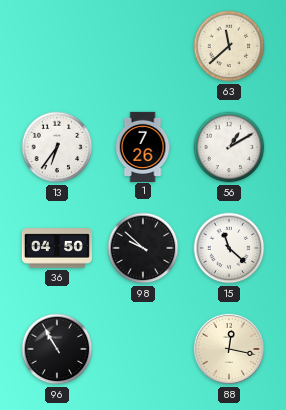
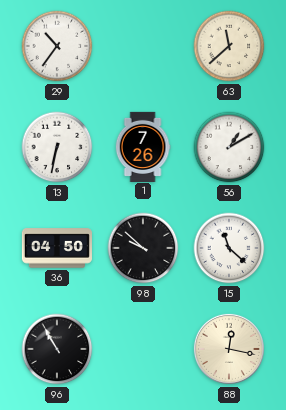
29: none -> 10:36 (57, 46)
13: 6:36 -> 6:32 (57, 147)
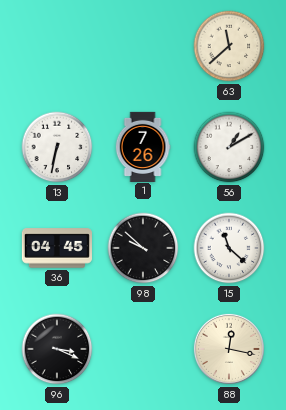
29: 10:36 -> none (57, 46)
36: 04:50 -> 04:45 (57, 248)
96: 10:55 -> 3:19 (57, 349)
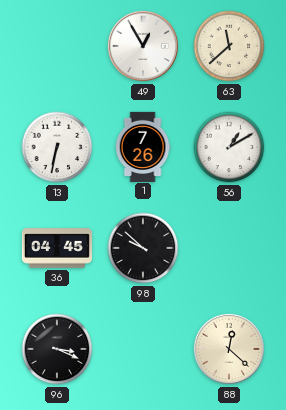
49: none -> 12:55 (143, 46)
15: 11:22 -> none (229, 248)
88: 12:17 -> 12:22 (229, 349)
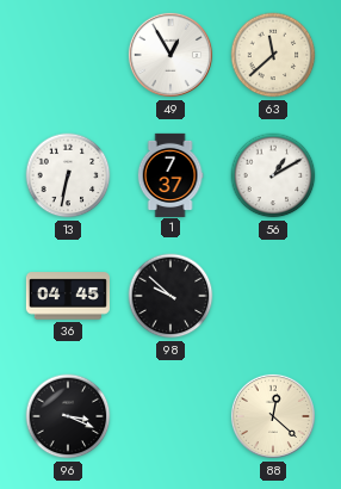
1: 7:26 -> 7:37 (170, 174)
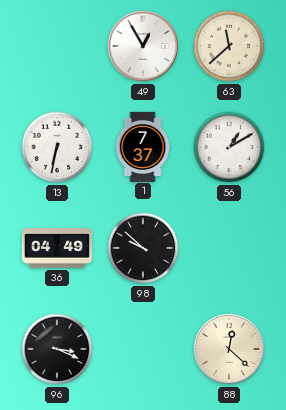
36: 04:45 -> 04:49 (57, 248)
